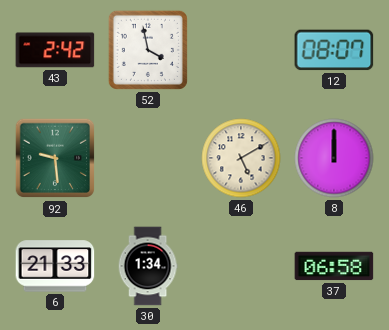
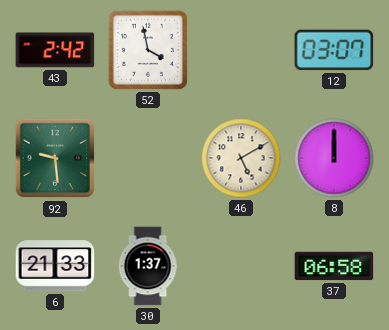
12: 08:07 -> 03:07 (334, 50)
30: 1:34 -> 1:37 (148, 266)
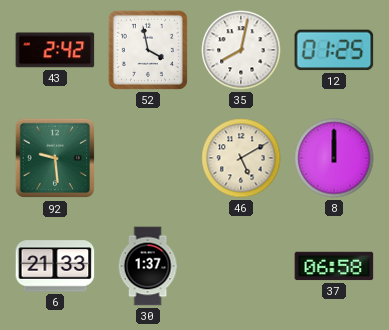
35: none -> 8:02 (241, 50)
12: 03:07 -> 01:25 (334, 50)
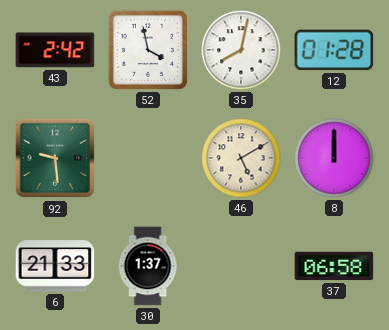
12: 01:25 -> 01:28 (334, 50)
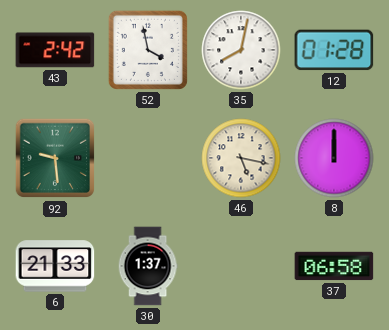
46: 5:10 -> 5:17 (241, 158)
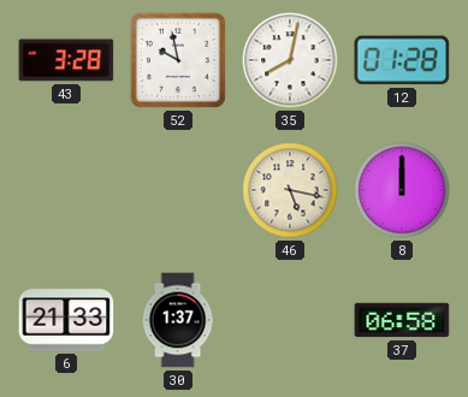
43: 2:42 -> 3:28 (66, 60)
52: 3:58 -> 9:58 (178, 60)
92: 9:29 -> none (55, 158)
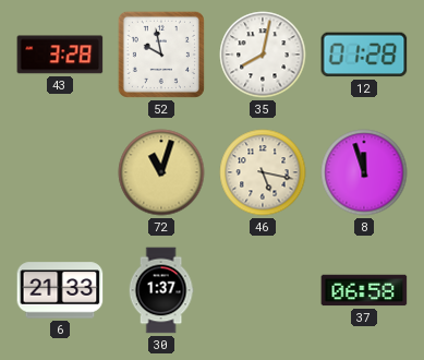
72: none -> 11:03 (161, 172)
8: 12:00 -> 11:57 (364, 172)
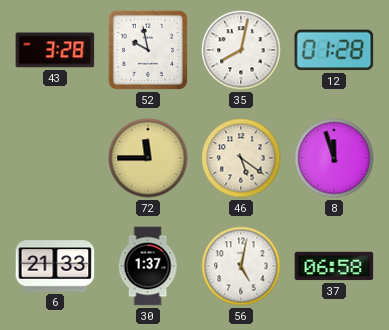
72: 11:03 -> 11:45 (148, 158)
46: 5:17 -> 5:21 (241, 158)
56: none -> 5:02 (241, 266)
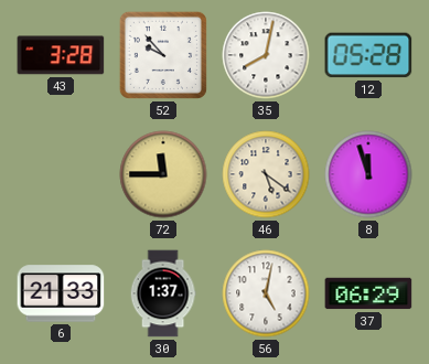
52: 9:58 -> 9:53 (163, 55)
12: 01:28 -> 05:28 (368, 55)
37: 06:58 -> 06:29 (368, 293)
